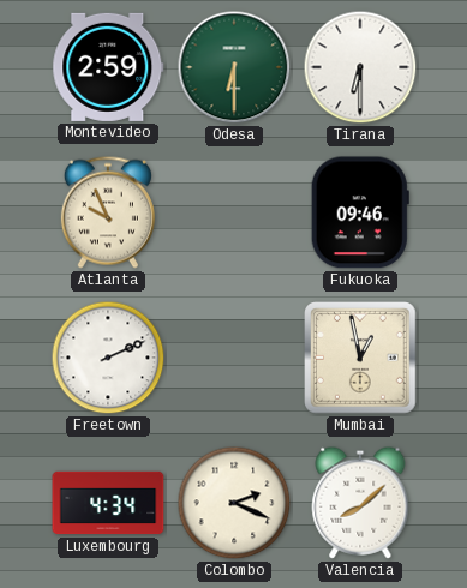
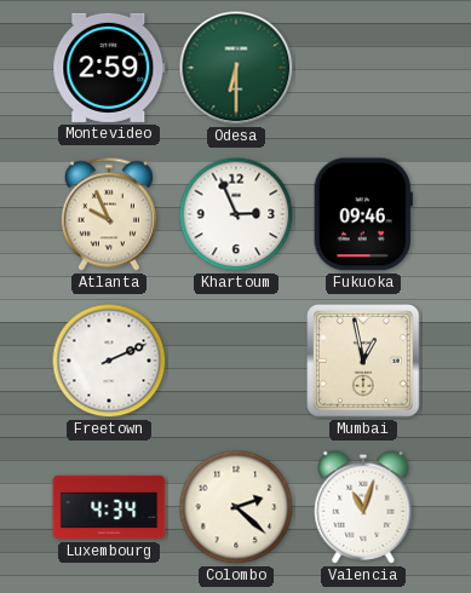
Tirana: 6:30 -> none (360, 67)
Khartoum: none -> 2:56 (236, 214)
Colombo: 2:19 -> 2:22 (236, 507)
Valencia: 8:08 -> 11:03 (363, 507)
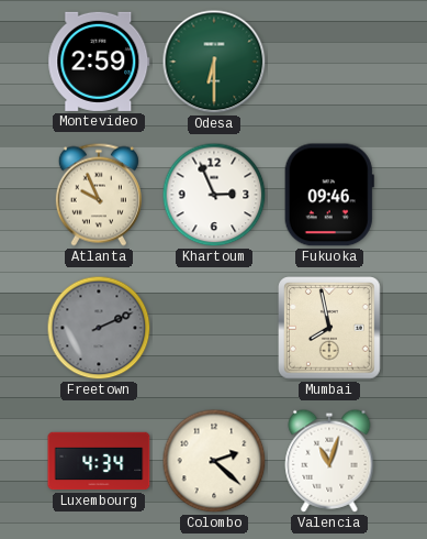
Freetown dial: white -> grey (99, 328)
Mumbai: 12:58 -> 7:58 (329, 328)
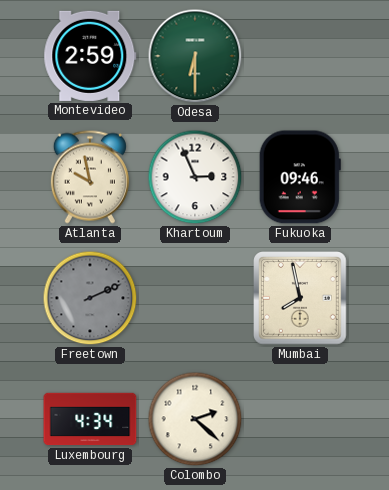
Atlanta: 9:56 -> 9:58 (90, 177)
Valencia: 11:03 -> none (329, 461)
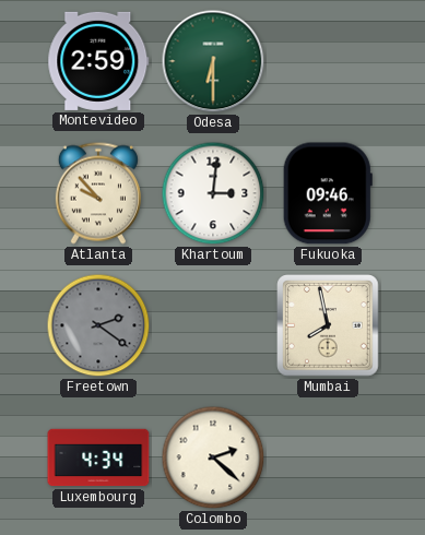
Atlanta: 9:58 -> 9:53 (98, 193)
Khartoum: 2:56 -> 3:01 (213, 193)
Freetown: 2:11 -> 2:21 (98, 325)
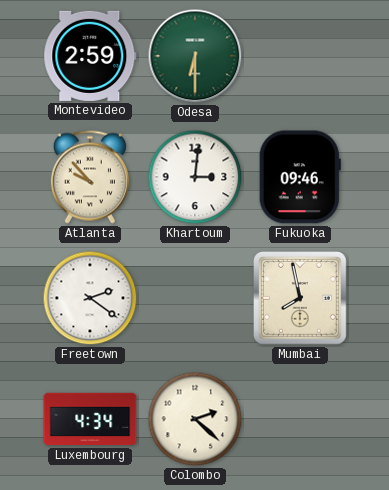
Freetown dial: grey -> white (90, 298)
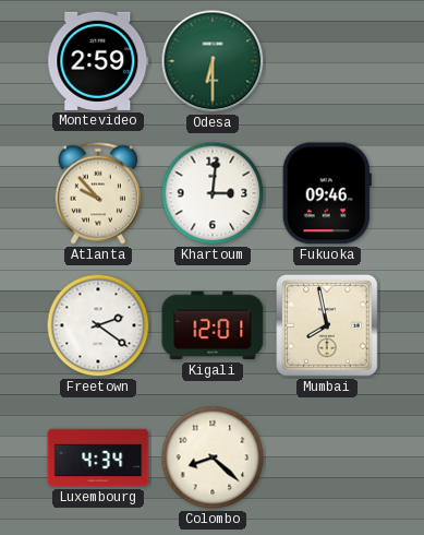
Kigali: none -> 12:01 (213, 325)
Colombo: 2:22 -> 8:22 (213, 457)
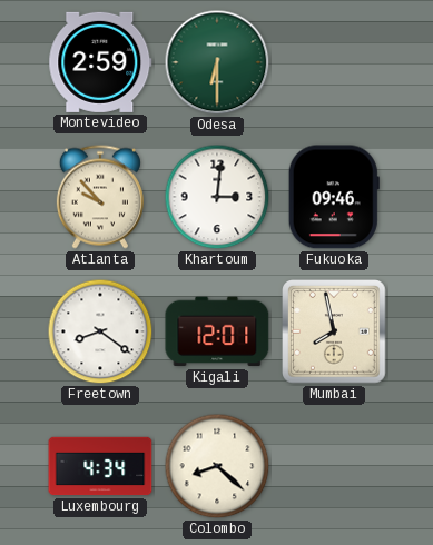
Freetown: 2:21 -> 8:21 (100, 331)
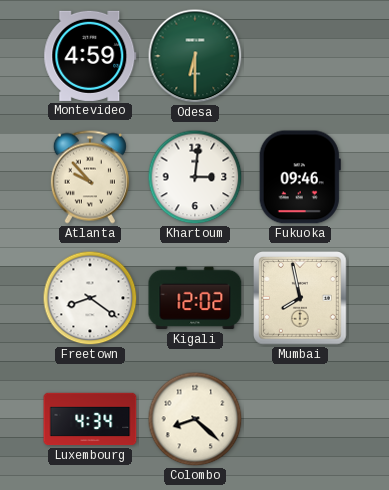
Montevideo: 2:59 -> 4:59 (90, 56)
Kigali: 12:01 -> 12:02 (195, 298)
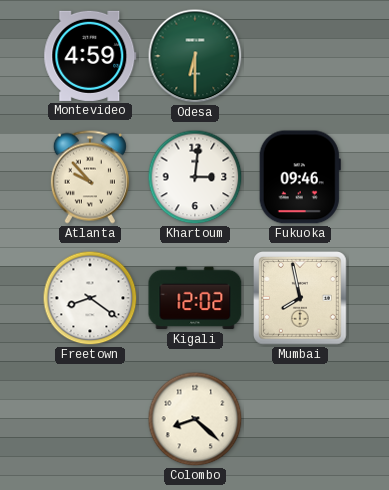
Luxembourg: 4:34 -> none (90, 419)
